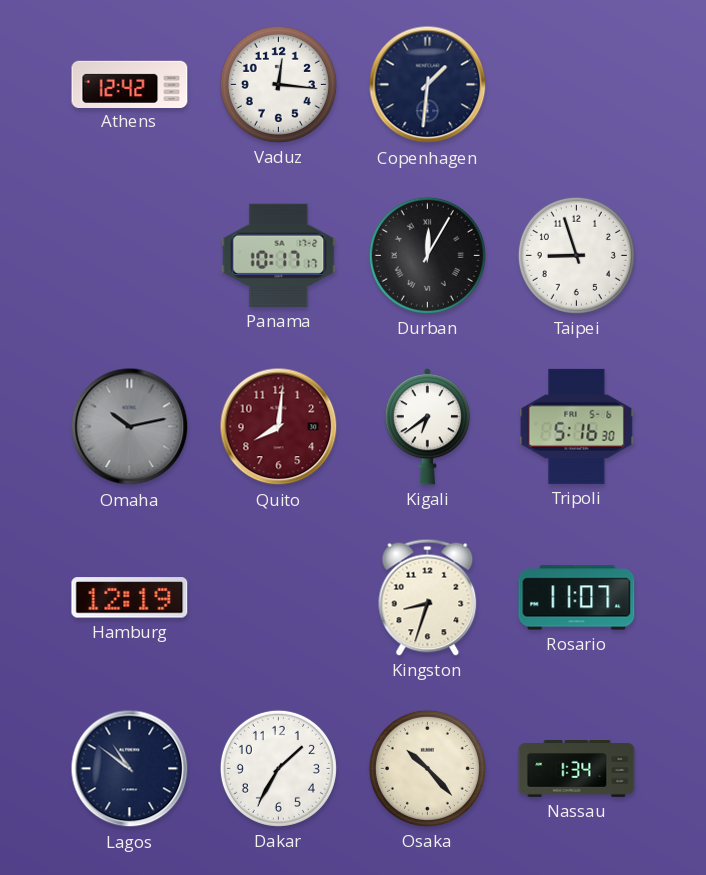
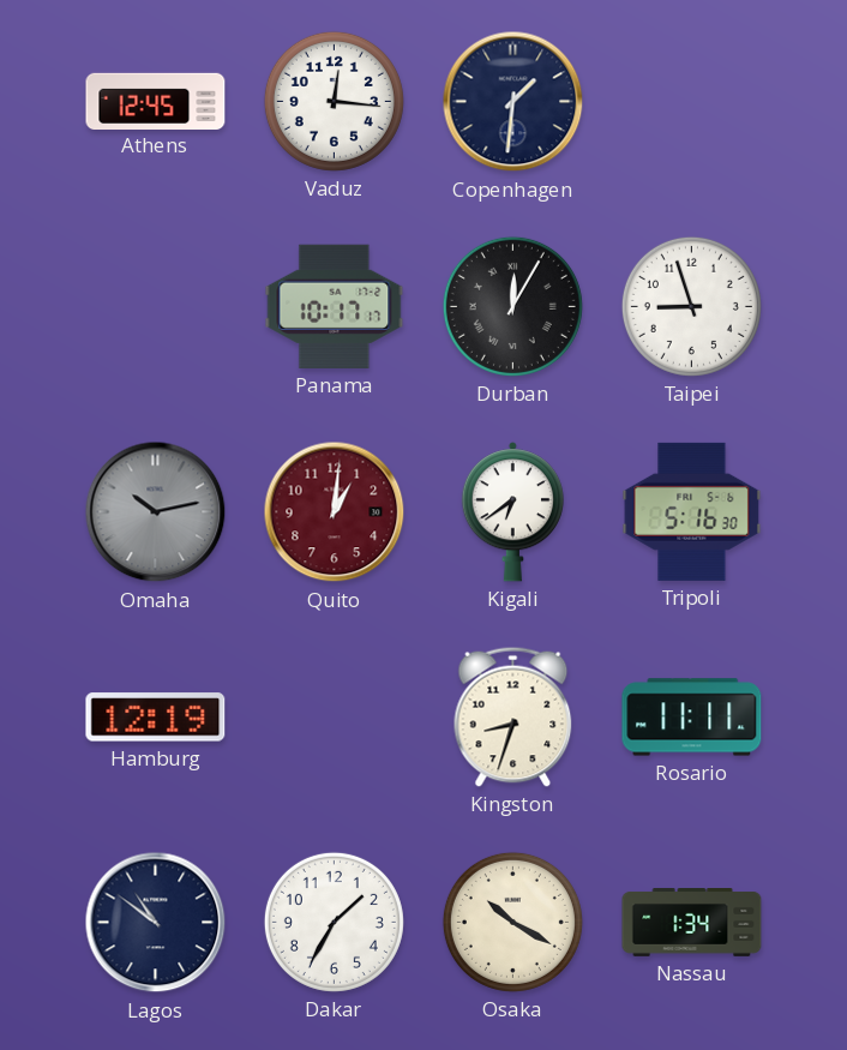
Athens: 12:42 -> 12:45 (156, 101)
Quito: 8:01 -> 1:01 (335, 512)
Rosario: 11:07 -> 11:11 (692, 718)
Osaka: 10:23 -> 10:20 (512, 922)
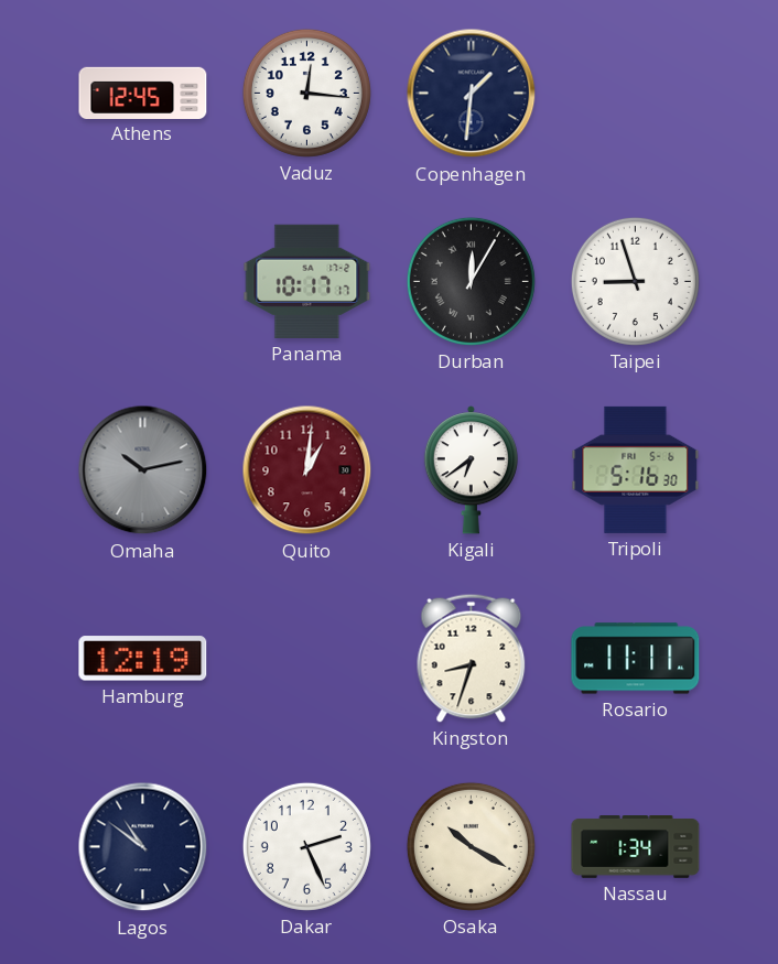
Dakar: 1:35 -> 2:26 (306, 846)
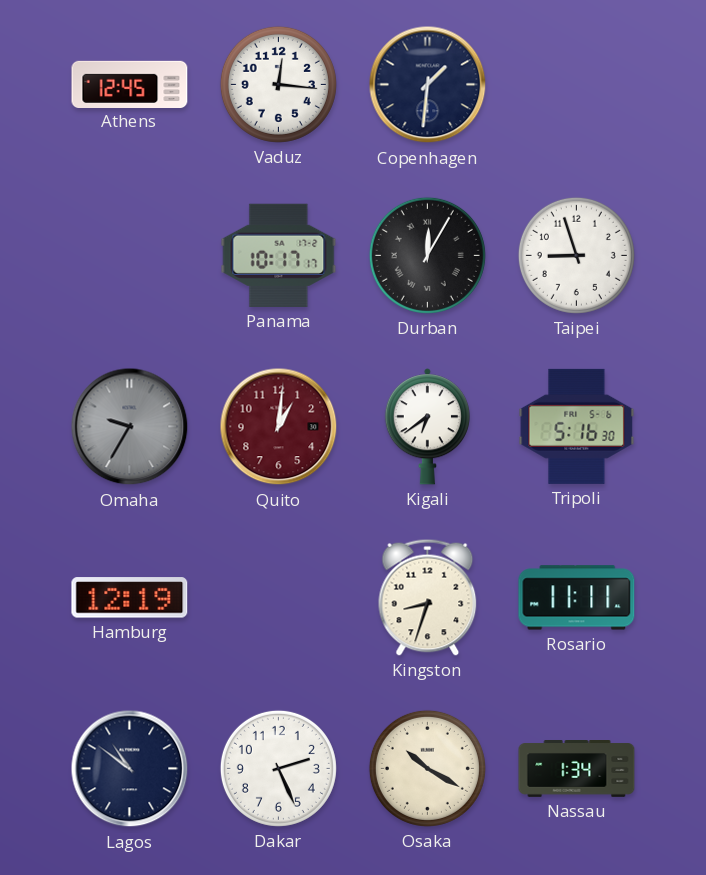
Omaha: 10:13 -> 9:35 (130, 427)
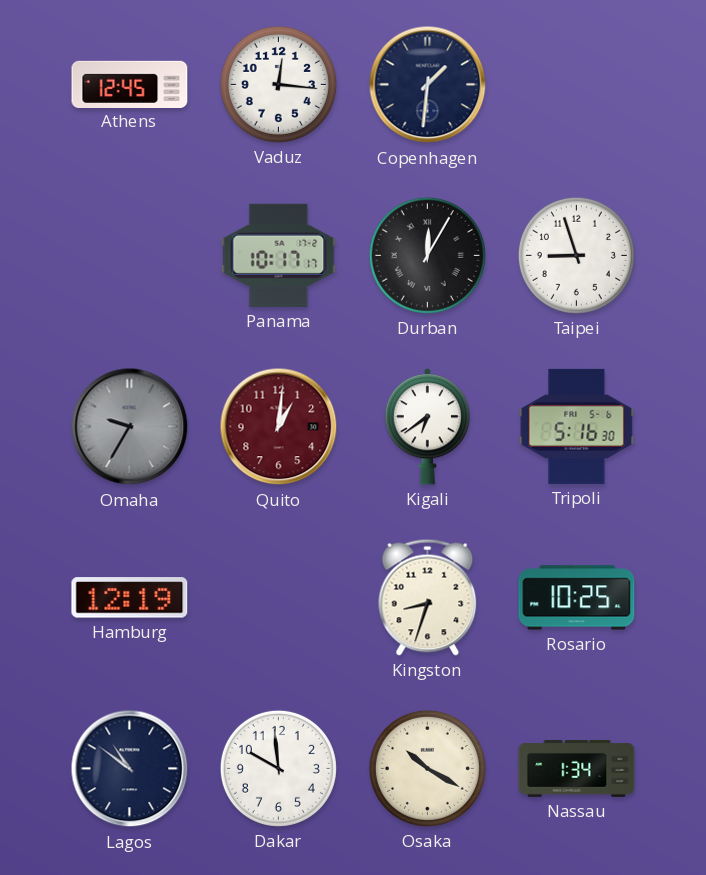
Rosario: 11:11 -> 10:25 (577, 598)
Dakar: 2:26 -> 9:59 (278, 768)
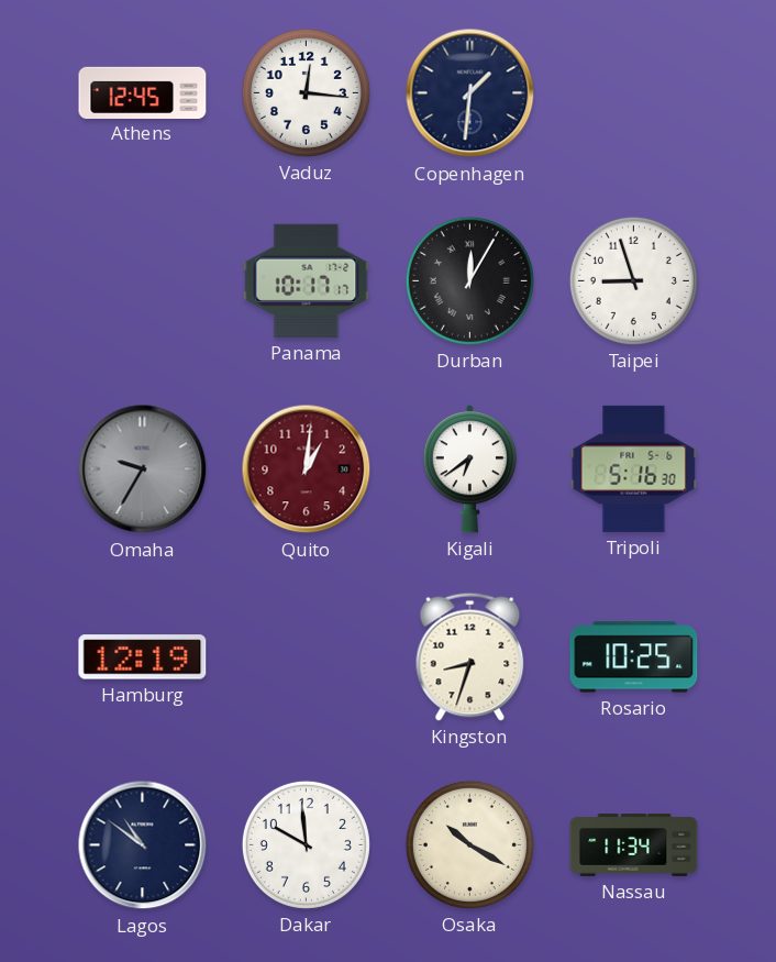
Nassau: 1:34 -> 11:34 (634, 845)
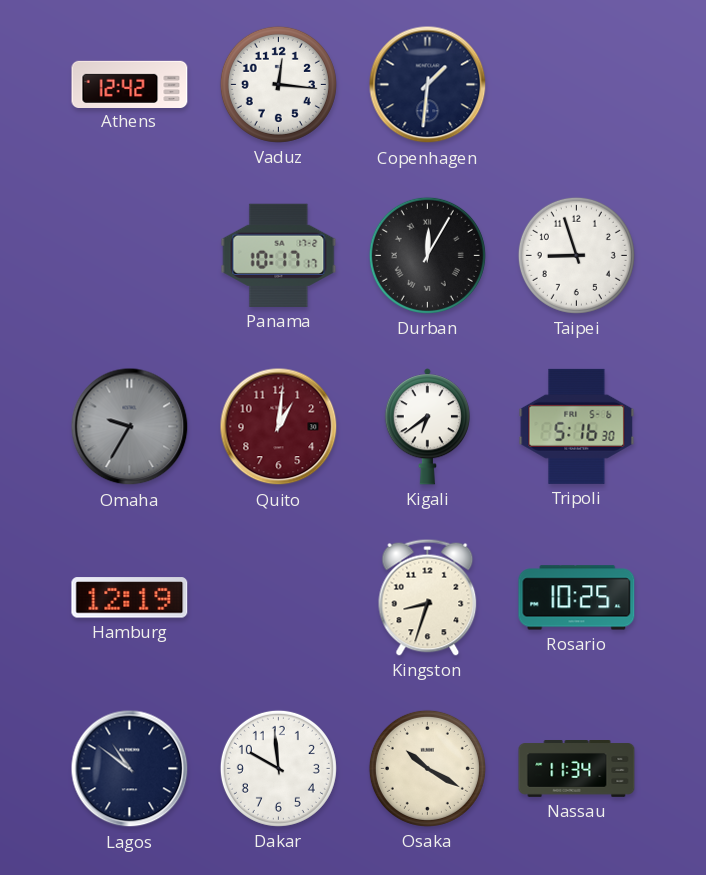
Athens: 12:45 -> 12:42 (130, 84)
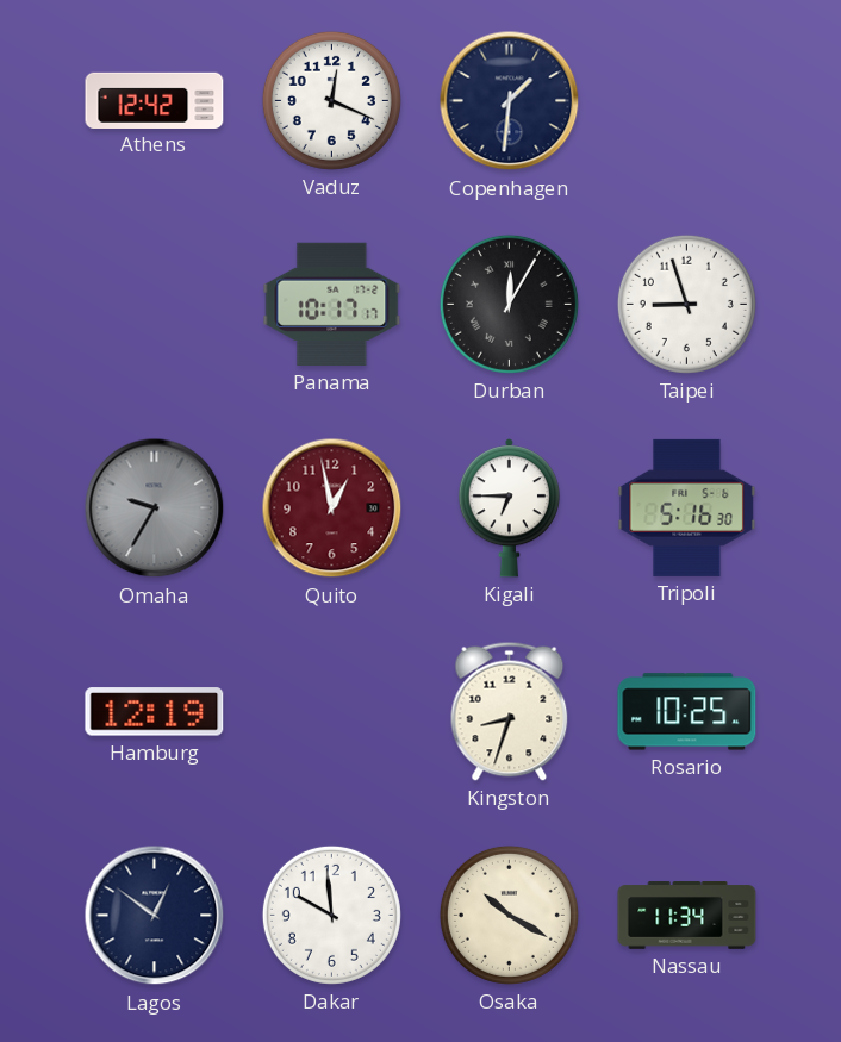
Vaduz: 12:16 -> 12:19 (331, 100)
Quito: 1:01 -> 12:58 (332, 508)
Kigali: 6:39 -> 6:45 (509, 508)
Lagos: 10:51 -> 12:51 (155, 916)
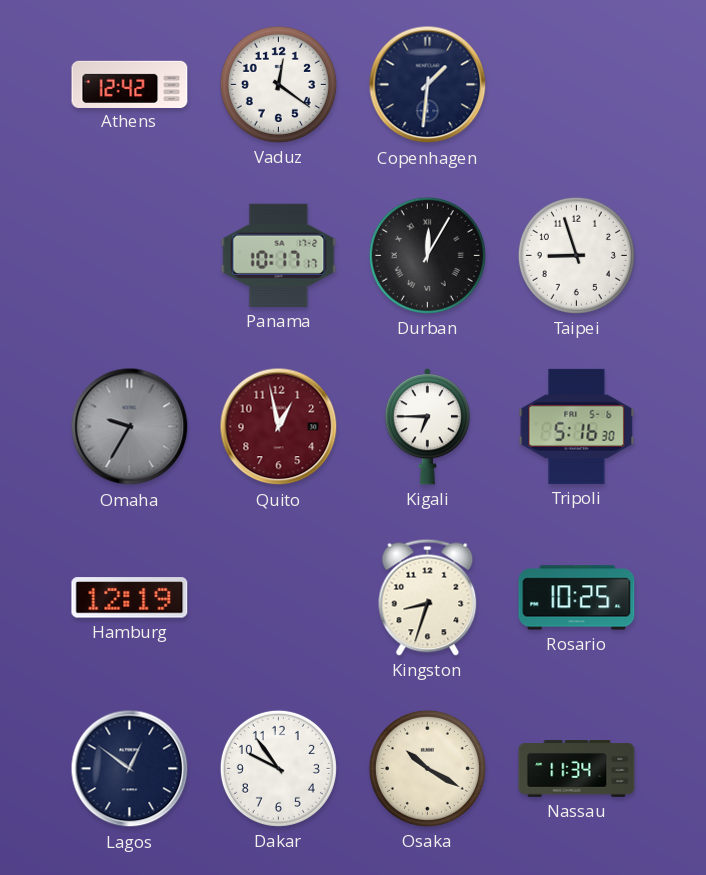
Vaduz: 12:19 -> 12:21 (278, 84)
Dakar: 9:59 -> 9:54 (278, 768)
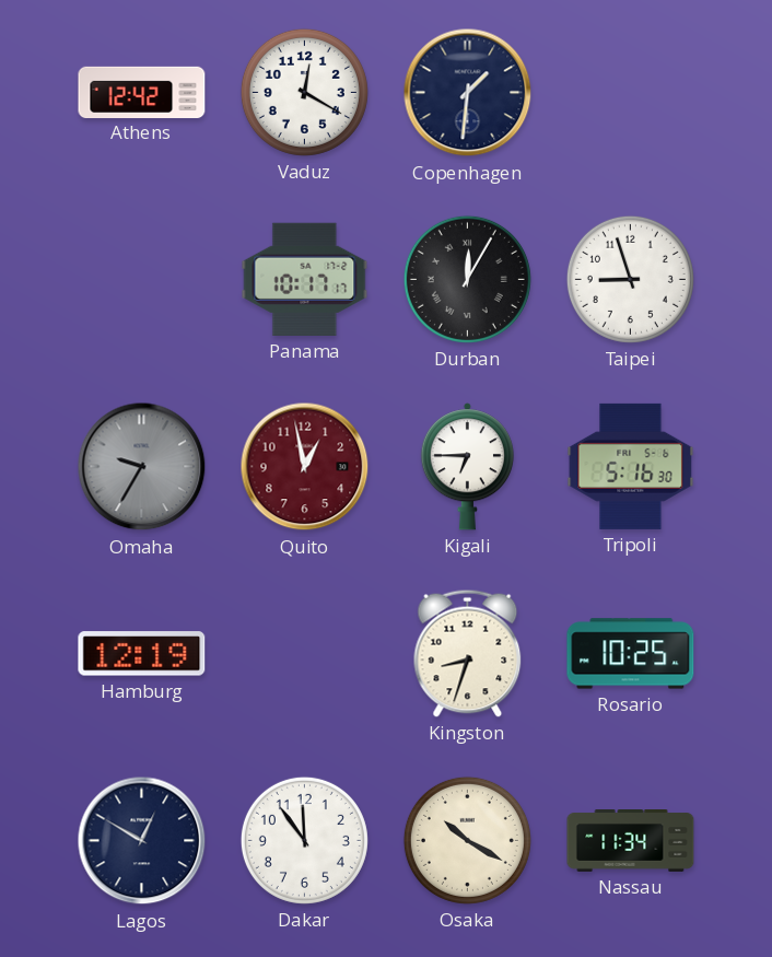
Vaduz: 12:21 -> 12:20 (304, 92)
Lagos: 12:51 -> 12:50 (142, 841)
Dakar: 9:54 -> 11:54 (304, 840)
